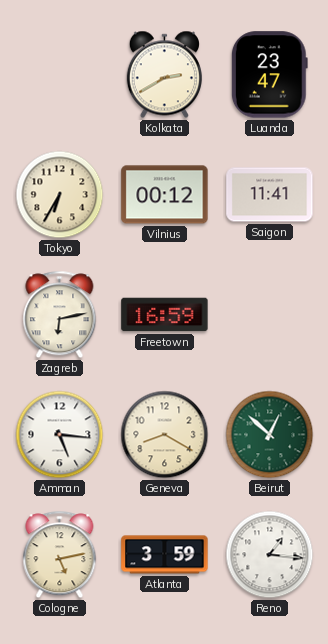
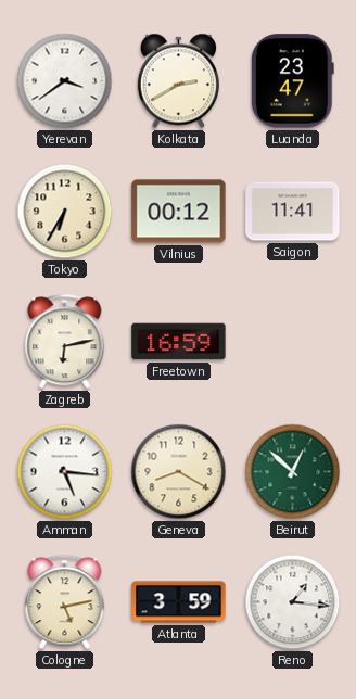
Yerevan: none -> 3:39 (65, 81)
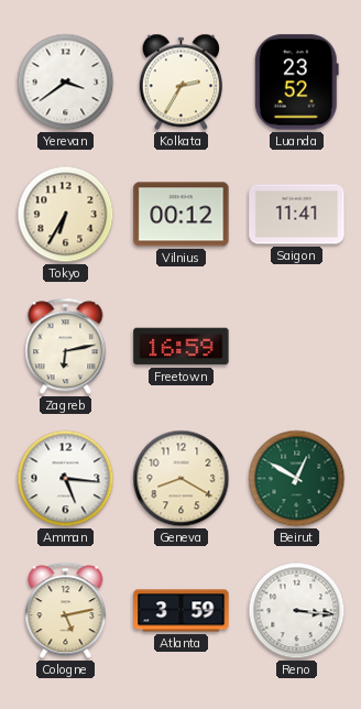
Kolkata: 2:40 -> 2:35 (180, 83)
Luanda: 23:47 -> 23:52 (296, 83)
Beirut: 12:52 -> 12:50 (297, 479)
Reno: 1:16 -> 3:16 (297, 611)
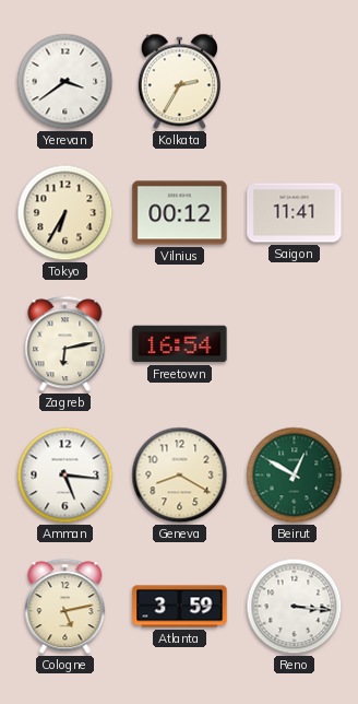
Luanda: 23:52 -> none (296, 83)
Freetown: 16:59 -> 16:54 (180, 344)
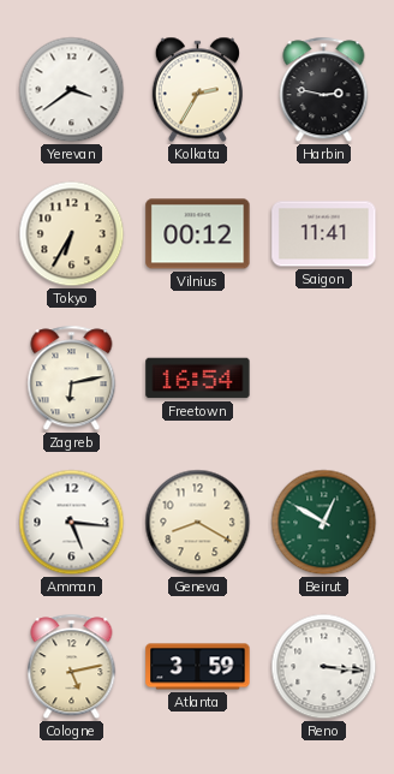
Harbin: none -> 2:47 (324, 90)
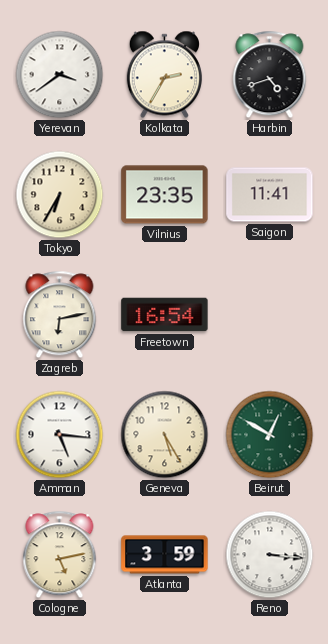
Harbin: 2:47 -> 4:42 (270, 75)
Vilnius: 00:12 -> 23:35 (165, 195)
Geneva: 8:20 -> 5:25 (165, 435)
